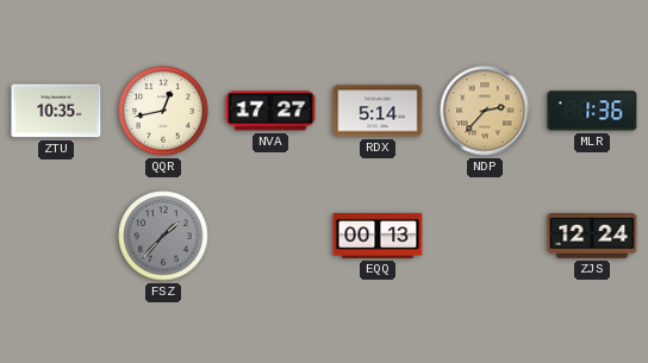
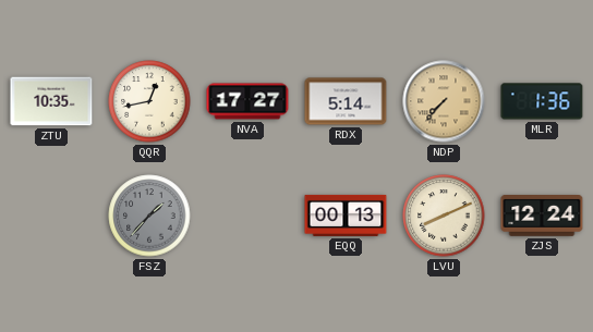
NDP: 2:37 -> 7:37 (444, 101)
LVU: none -> 8:11 (444, 216)
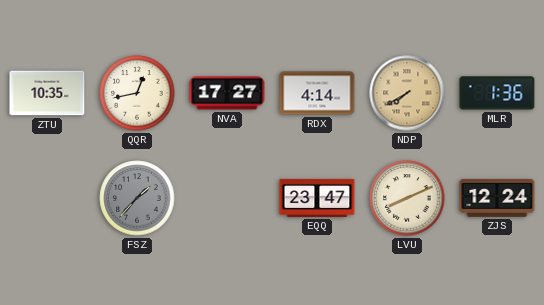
RDX: 5:14 -> 4:14 (317, 93)
NDP: 7:37 -> 7:40 (407, 93)
EQQ: 00:13 -> 23:47 (317, 198)
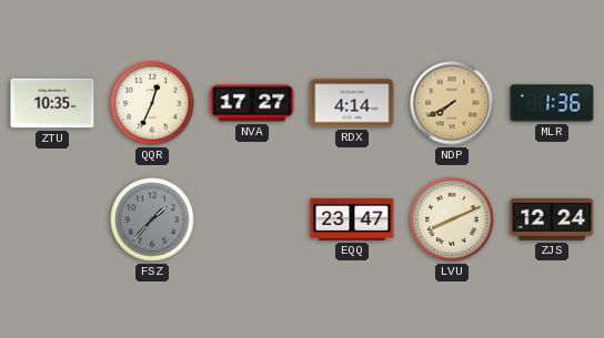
QQR: 12:43 -> 12:34 (152, 103)
